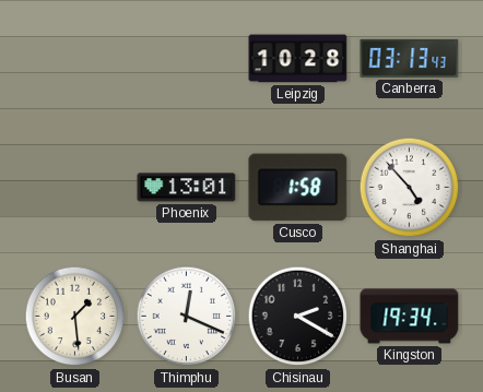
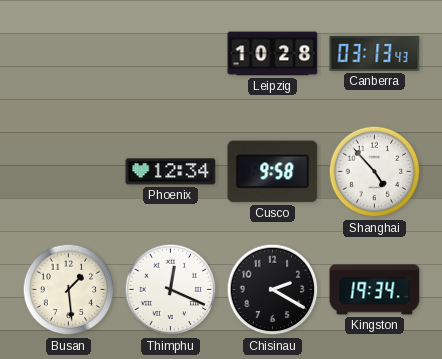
Phoenix: 13:01 -> 12:34 (171, 172)
Cusco: 1:58 -> 9:58 (273, 172)
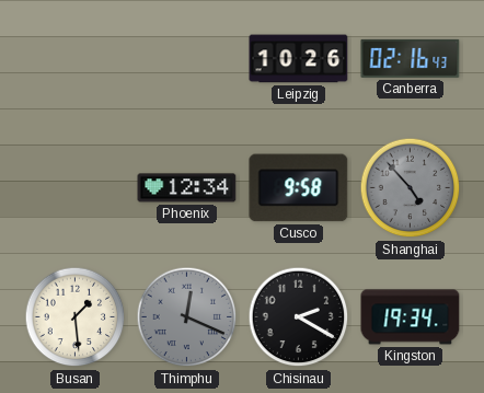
Leipzig: 10:28 -> 10:26 (299, 59)
Canberra: 03:13 -> 02:16 (411, 58)
Shanghai dial: white -> grey (411, 188)
Thimphu dial: white -> grey (187, 317)
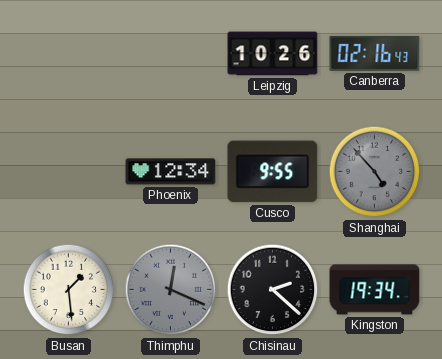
Cusco: 9:58 -> 9:55 (273, 172)
Chisinau: 2:20 -> 2:22 (273, 290)
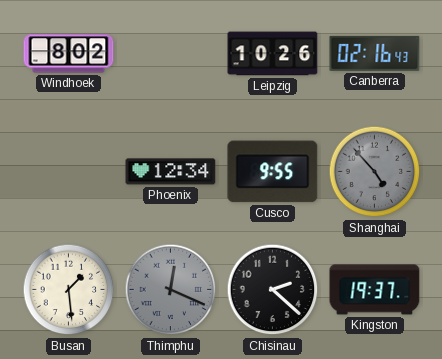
Windhoek: none -> 8:02 (69, 54)
Kingston: 19:34 -> 19:37 (375, 290)
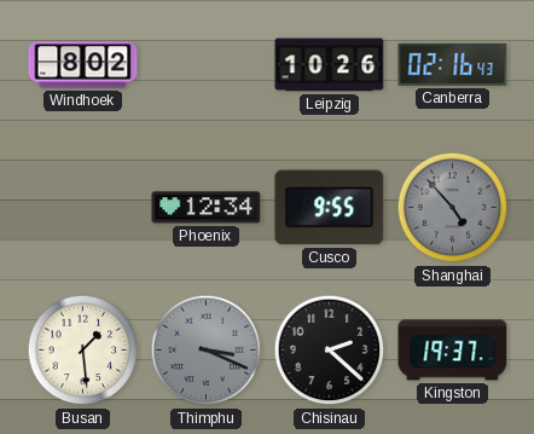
Thimphu: 12:19 -> 3:19 (207, 351)
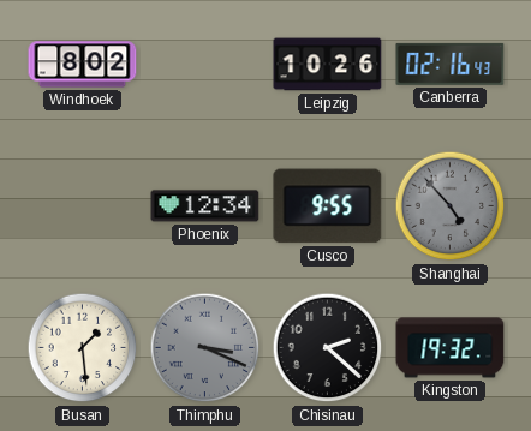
Kingston: 19:37 -> 19:32 (451, 348)
